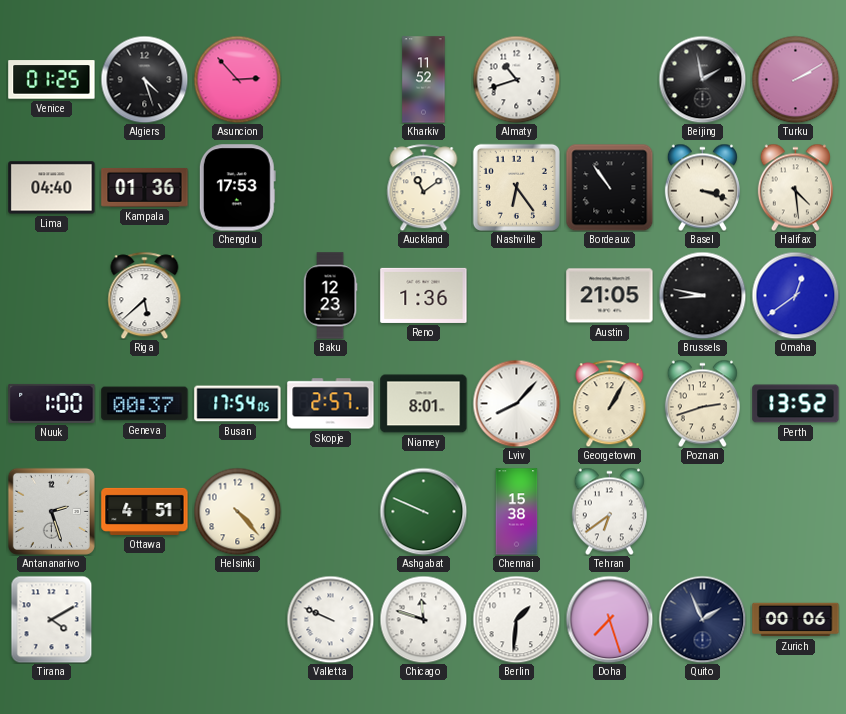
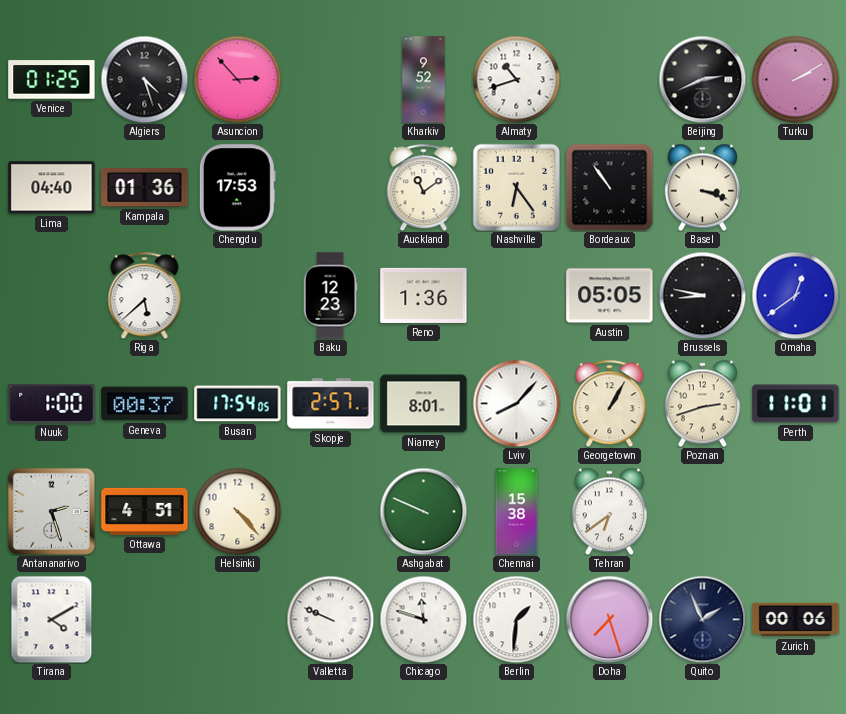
Kharkiv: 11:52 -> 9:52 (424, 80)
Beijing: 1:58 -> 2:41 (702, 79)
Halifax: 4:29 -> none (795, 187)
Austin: 21:05 -> 05:05 (610, 296)
Perth: 13:52 -> 11:01 (796, 404)
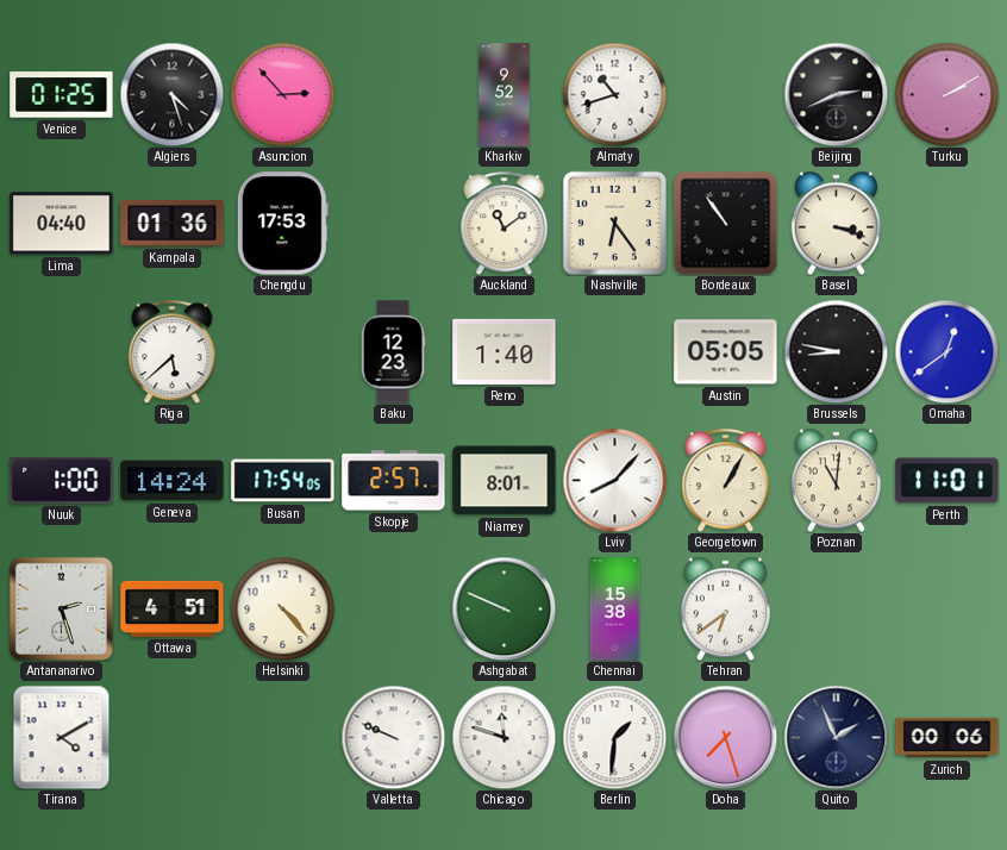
Reno: 1:36 -> 1:40 (505, 351)
Geneva: 00:37 -> 14:24 (173, 481)
Poznan: 2:42 -> 11:01 (836, 480)
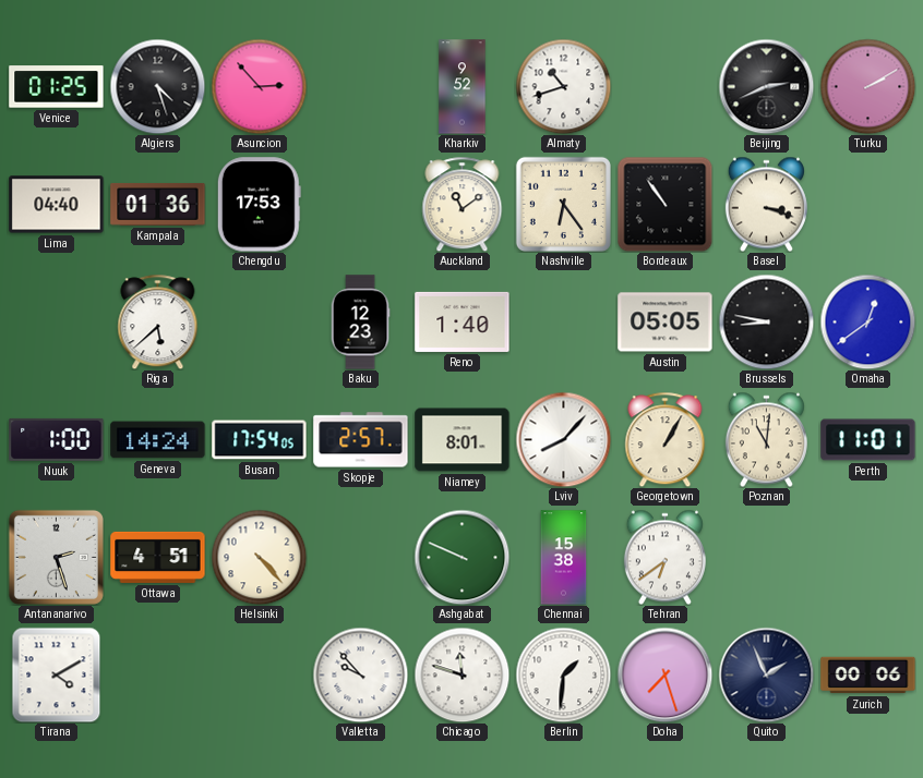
Valletta: 9:49 -> 9:53 (360, 674)
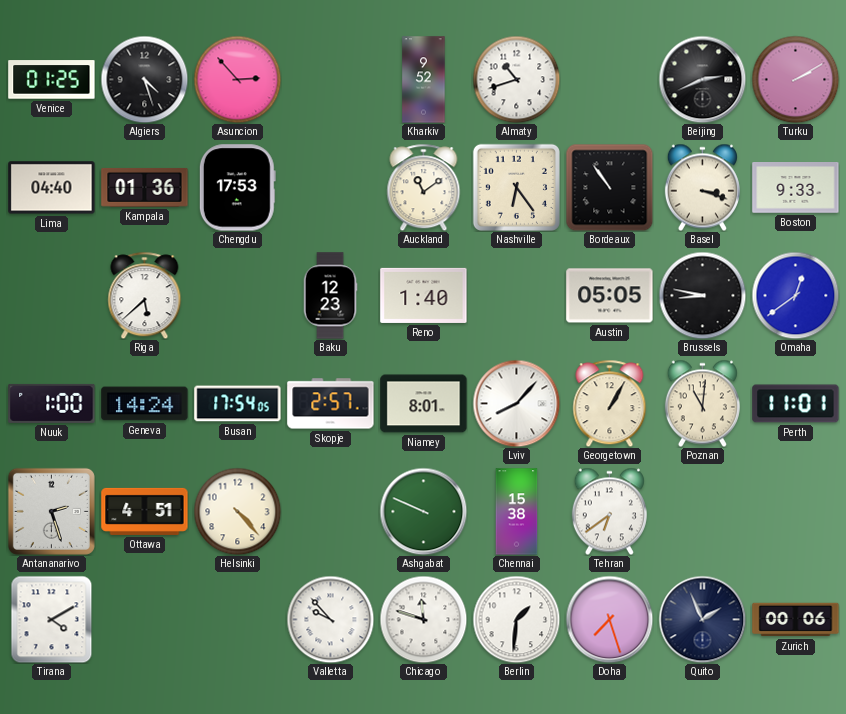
Boston: none -> 9:33 (796, 188)
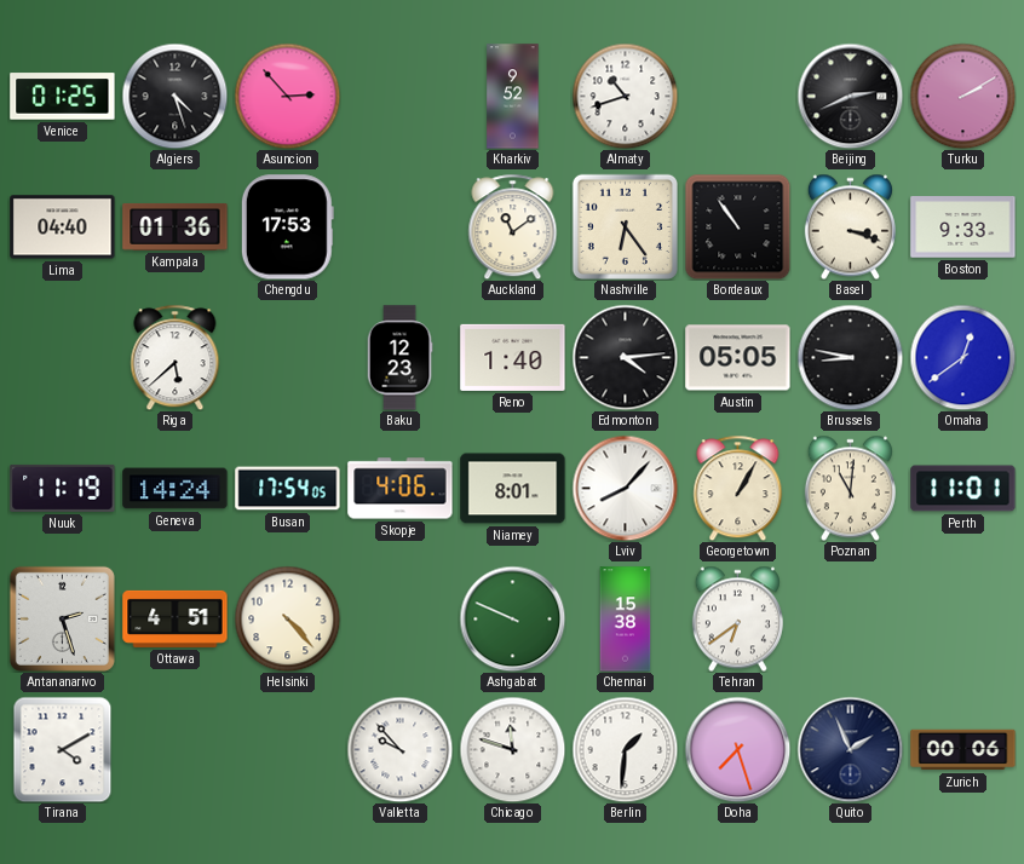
Edmonton: none -> 4:14 (625, 357)
Nuuk: 1:00 -> 11:19 (63, 488)
Skopje: 2:57 -> 4:06 (401, 489)
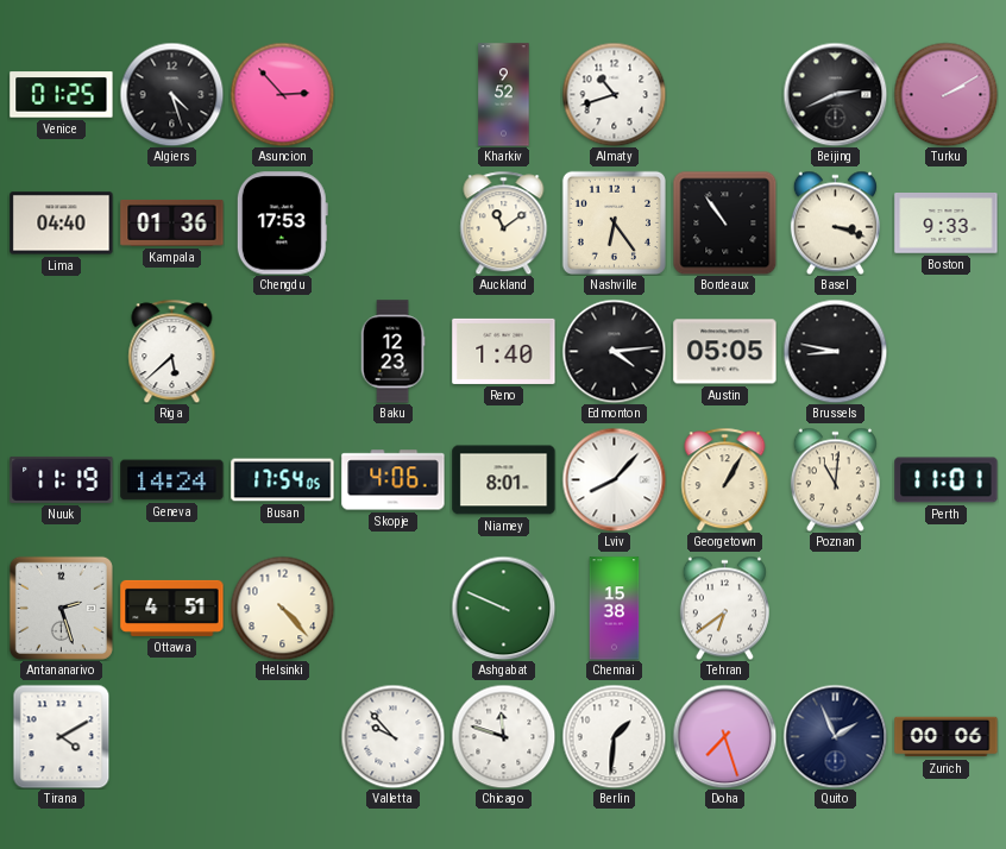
Omaha: 12:39 -> none (962, 357)
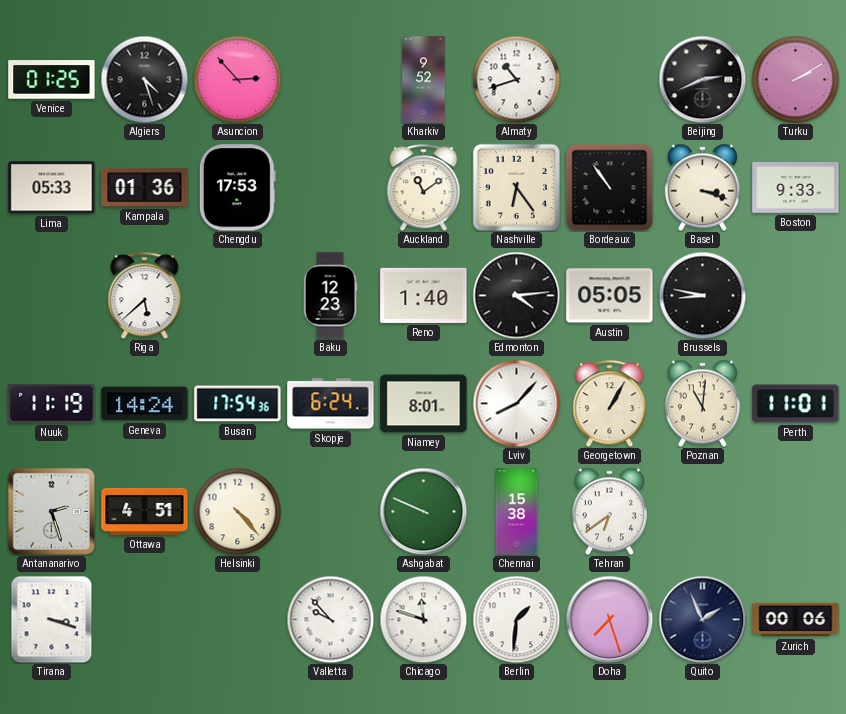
Lima: 04:40 -> 05:33 (52, 188)
Busan: 17:54:05 -> 17:54:36 (238, 404)
Skopje: 4:06 -> 6:24 (331, 404)
Tirana: 4:10 -> 3:18 (52, 619)
